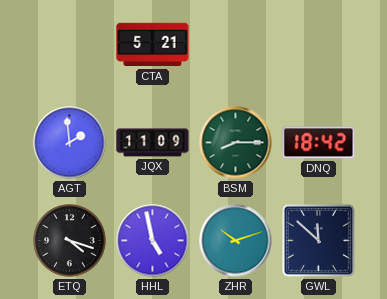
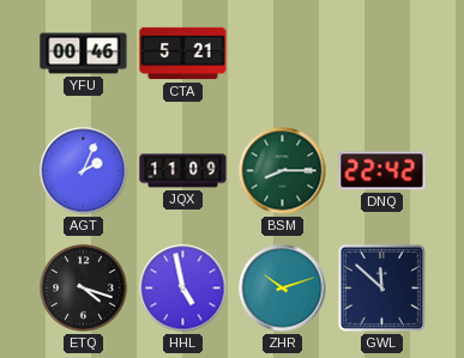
YFU: none -> 00:46 (84, 54)
AGT: 1:59 -> 2:04 (84, 171)
DNQ: 18:42 -> 22:42 (382, 171)
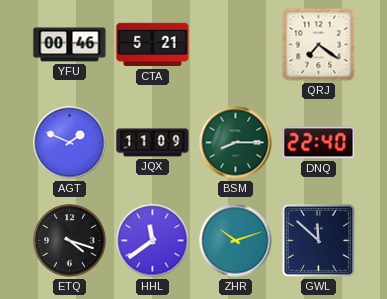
QRJ: none -> 7:21 (319, 45)
AGT: 2:04 -> 1:49 (70, 143)
DNQ: 22:42 -> 22:40 (319, 143)
HHL: 4:58 -> 11:39 (153, 241)
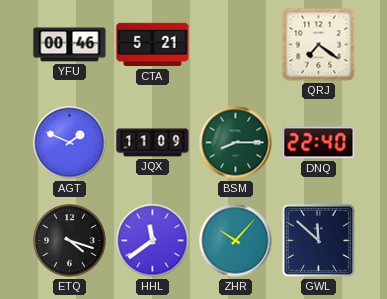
ZHR: 10:12 -> 10:07 (236, 241)
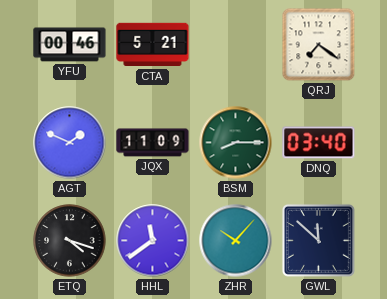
DNQ: 22:40 -> 03:40 (319, 143)
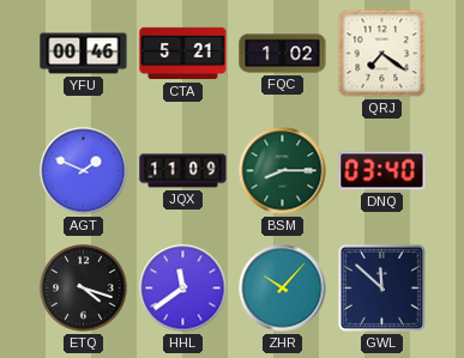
FQC: none -> 1:02 (283, 54)
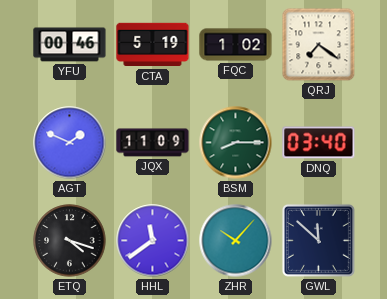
CTA: 5:21 -> 5:19 (153, 45)
